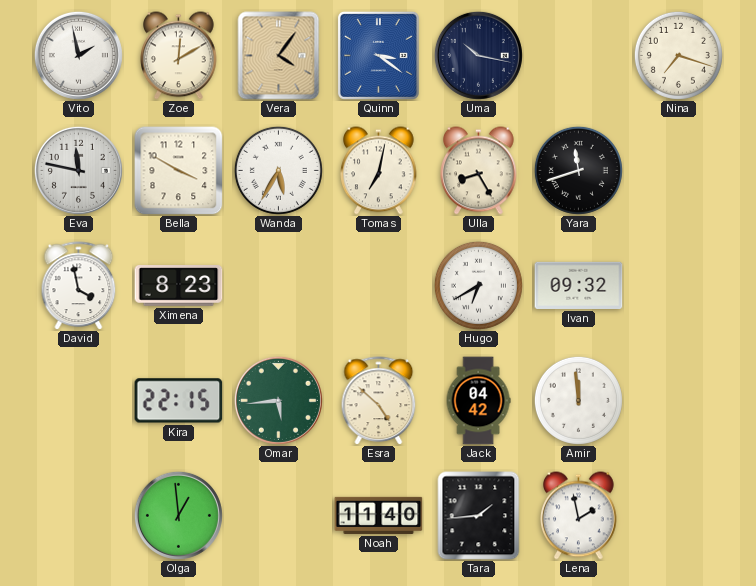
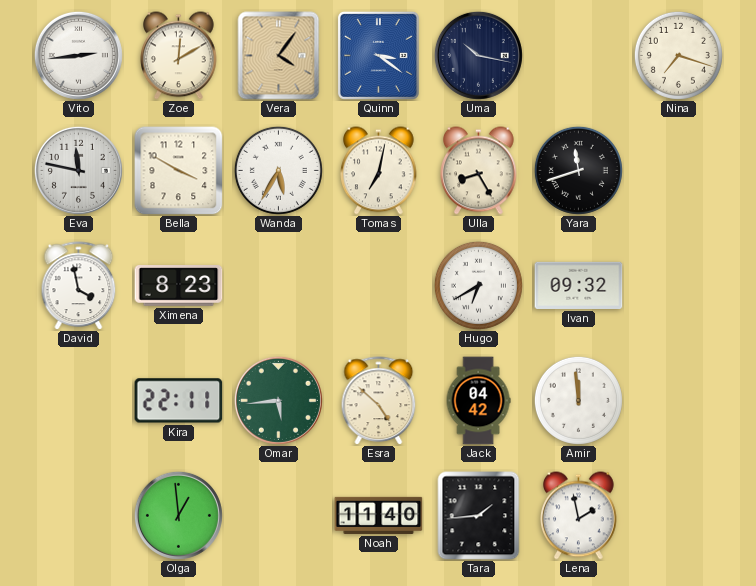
Vito: 1:58 -> 2:44 (78, 55)
Kira: 22:15 -> 22:11 (179, 401)
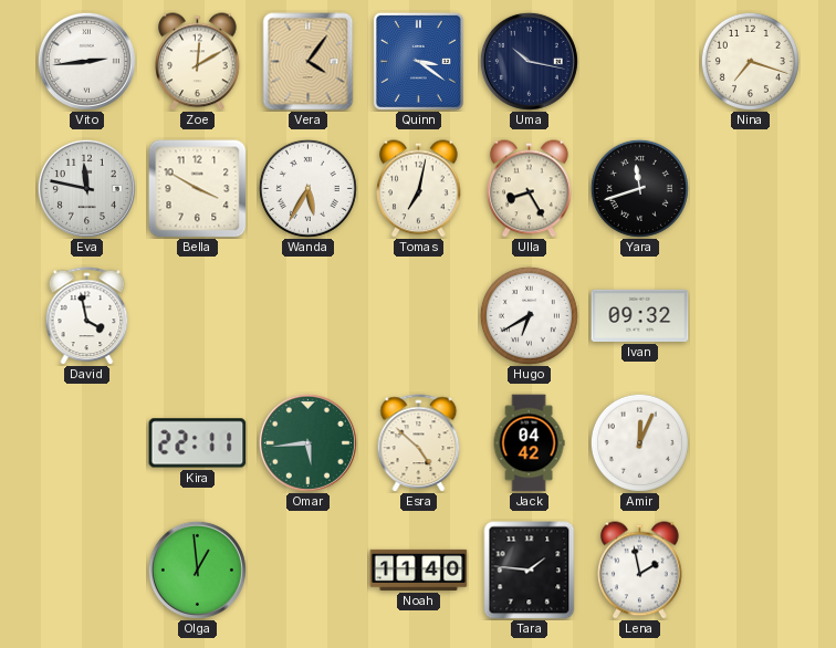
Ximena: 8:23 -> none (179, 286)
Amir: 11:59 -> 12:04 (639, 442)
Tara: 1:44 -> 1:46 (530, 571)
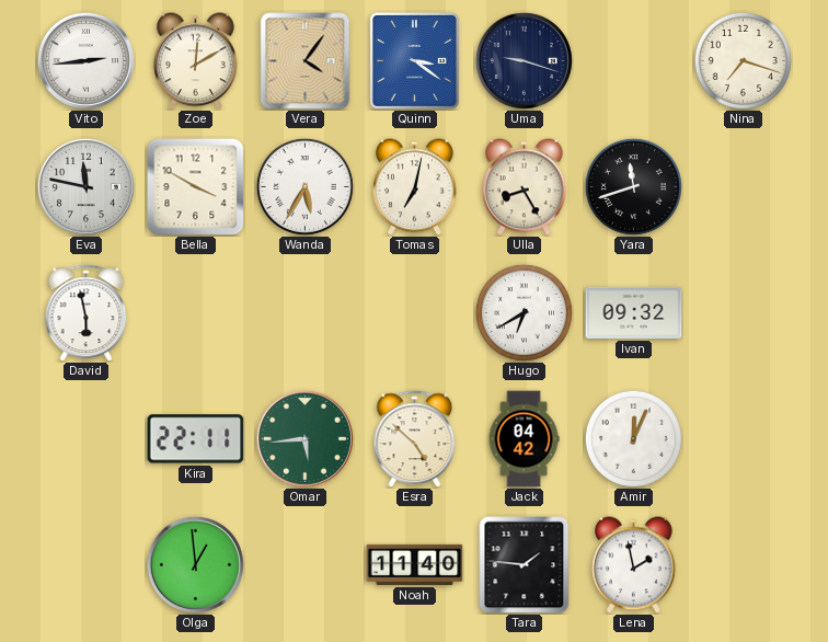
Uma: 10:17 -> 9:18 (524, 60)
David: 3:58 -> 5:58 (87, 312)
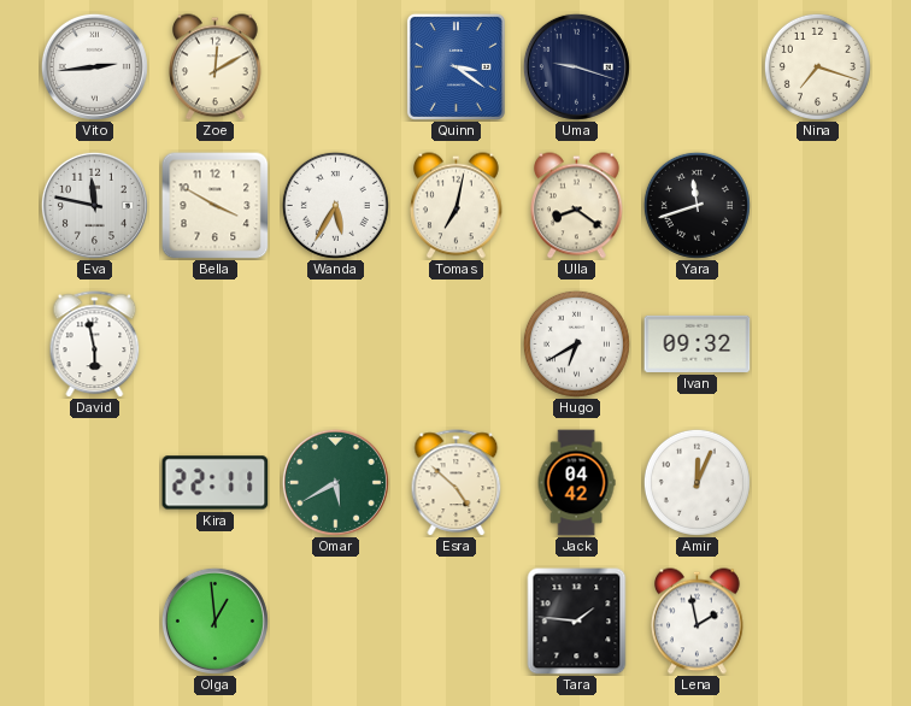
Vera: 4:06 -> none (306, 61)
Ulla: 8:25 -> 8:21 (577, 206)
Omar: 5:44 -> 5:40 (335, 482)
Noah: 11:40 -> none (415, 564)
